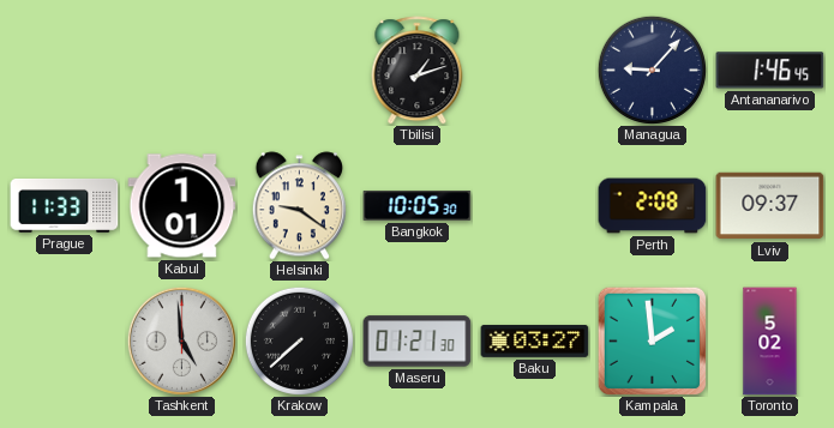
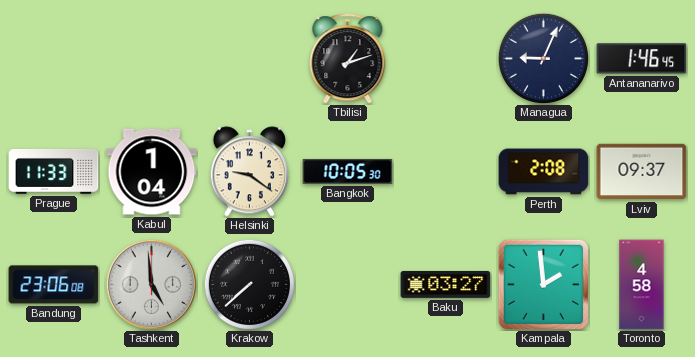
Managua: 9:07 -> 9:04 (543, 58)
Kabul: 1:01 -> 1:04 (152, 172)
Bandung: none -> 23:06 (54, 285)
Maseru: 01:21 -> none (418, 342)
Toronto: 5:02 -> 4:58 (642, 285)
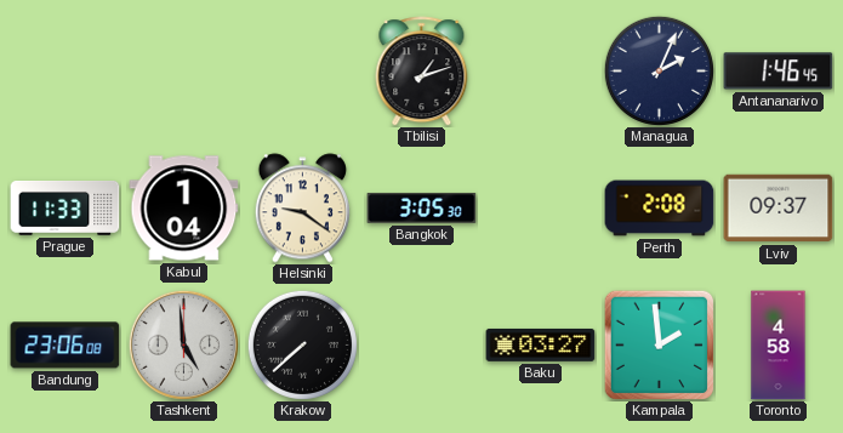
Managua: 9:04 -> 2:04 (659, 70)
Bangkok: 10:05 -> 3:05 (422, 207)
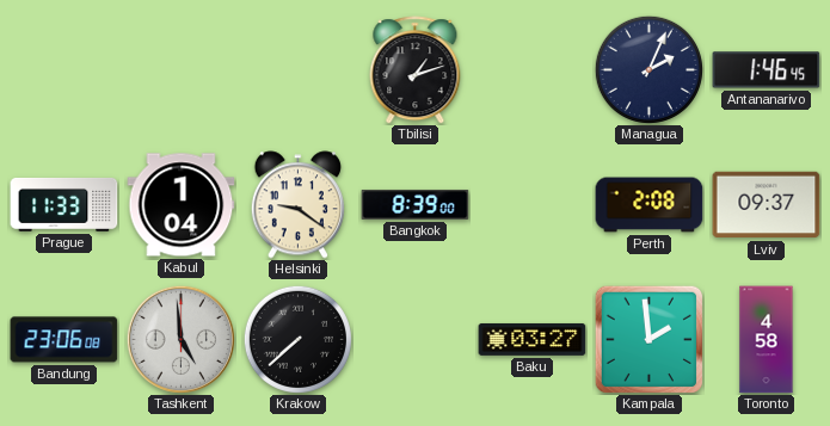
Bangkok: 3:05 -> 8:39 (416, 204)
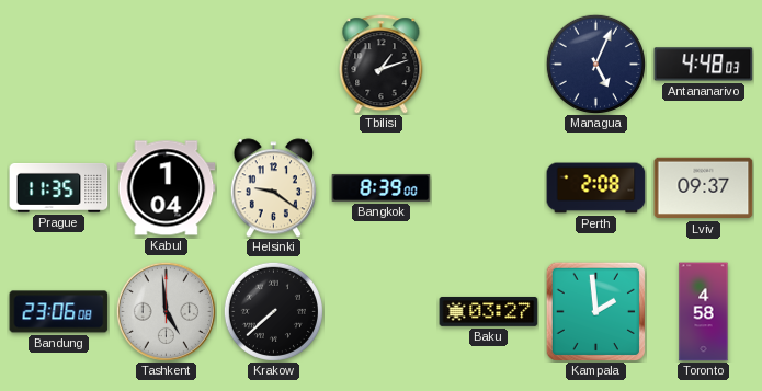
Managua: 2:04 -> 5:04 (595, 64)
Antananarivo: 1:46 -> 4:48 (704, 65)
Prague: 11:33 -> 11:35 (59, 187)
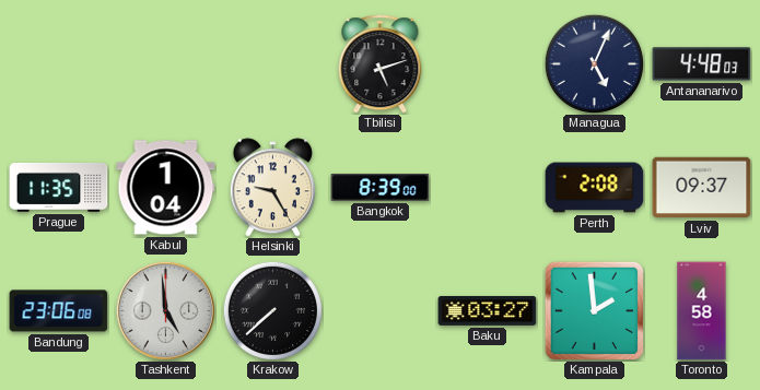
Tbilisi: 1:12 -> 5:12 (381, 64)
Helsinki: 9:21 -> 9:25 (272, 188)
